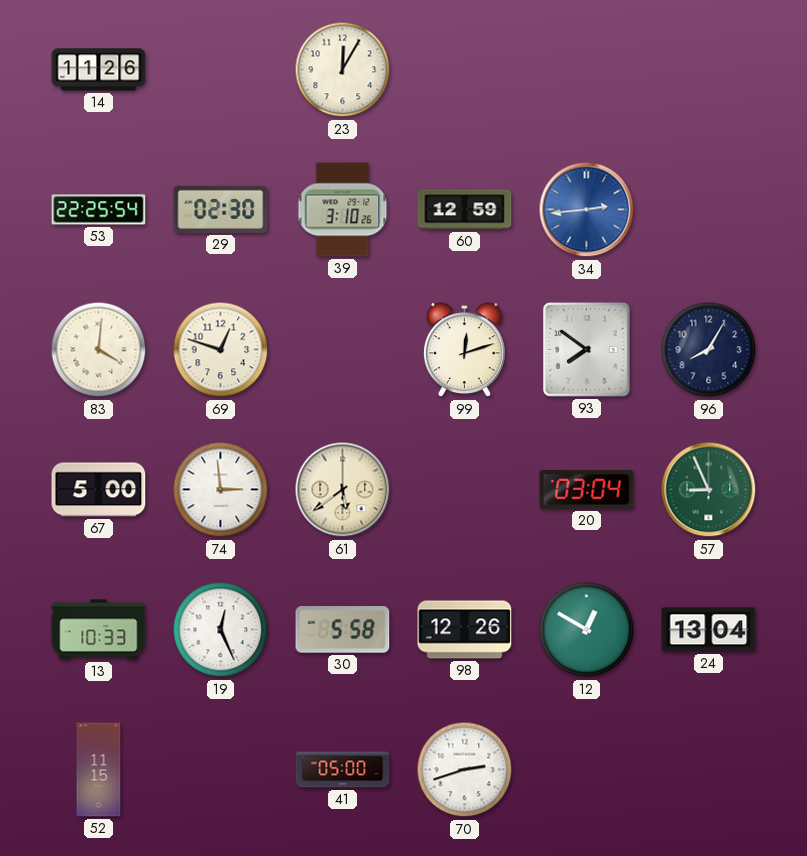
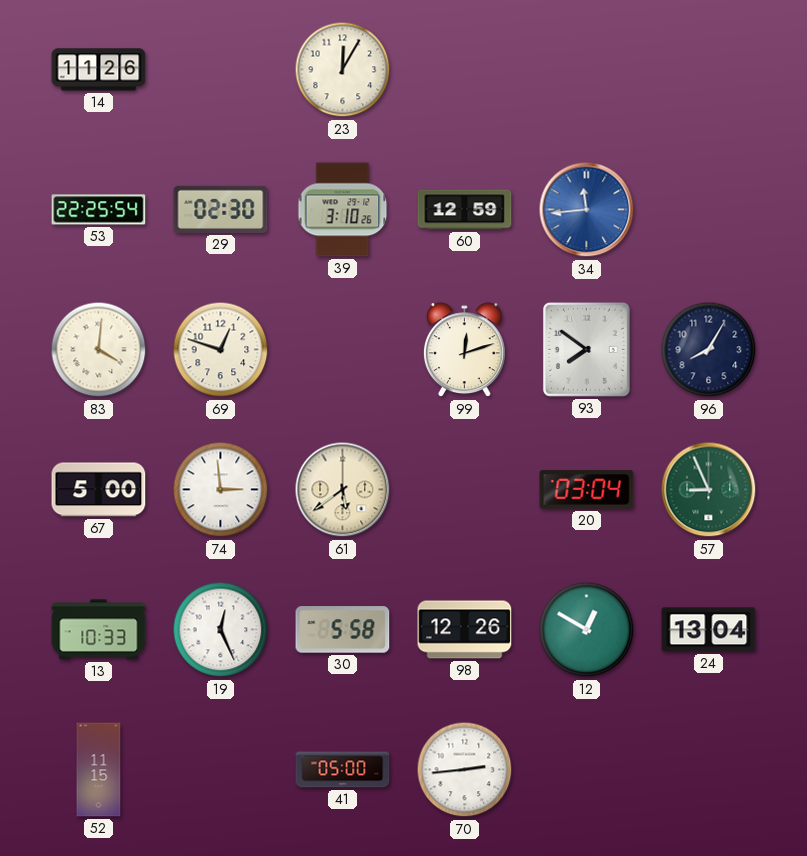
34: 2:44 -> 11:44 (587, 210)
70: 2:42 -> 2:44 (465, 770)
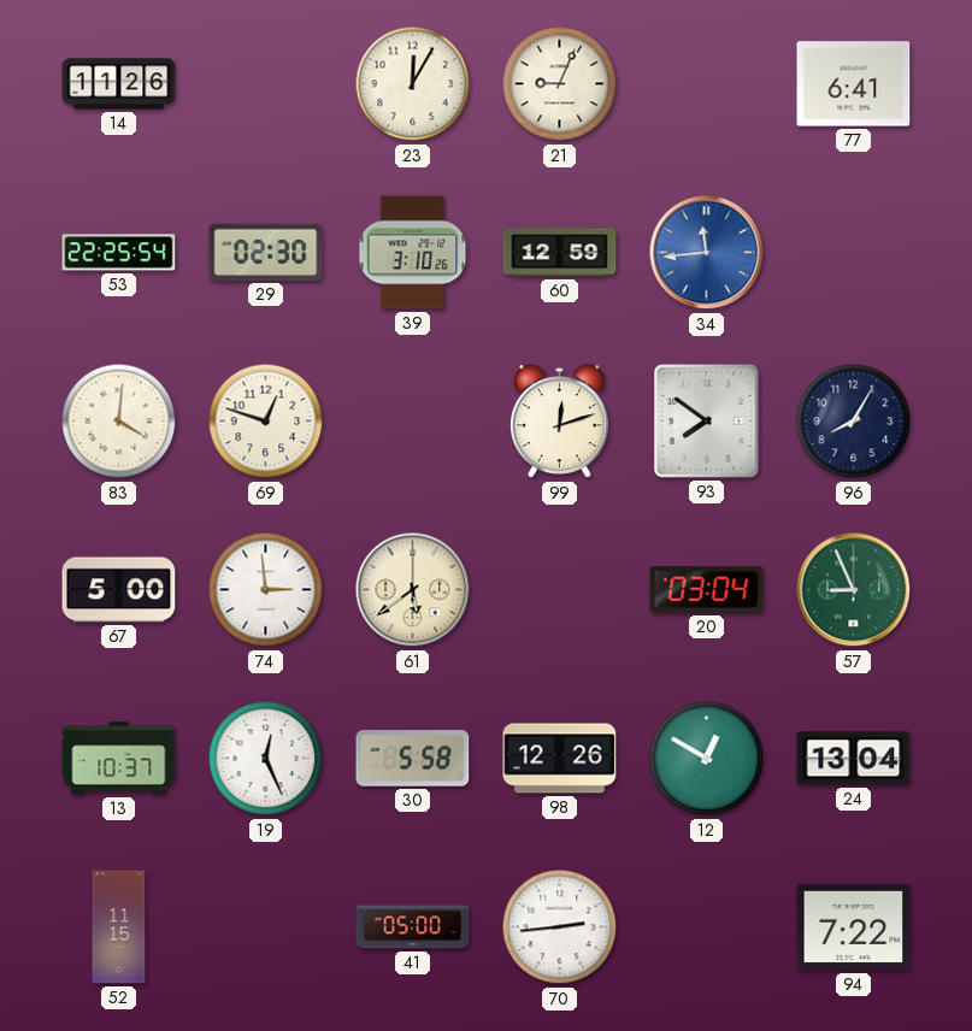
21: none -> 9:04 (560, 84)
77: none -> 6:41 (854, 84)
13: 10:33 -> 10:37 (119, 759)
94: none -> 7:22 (854, 927)
